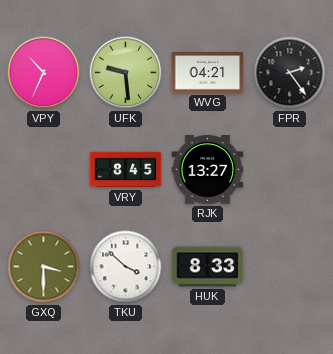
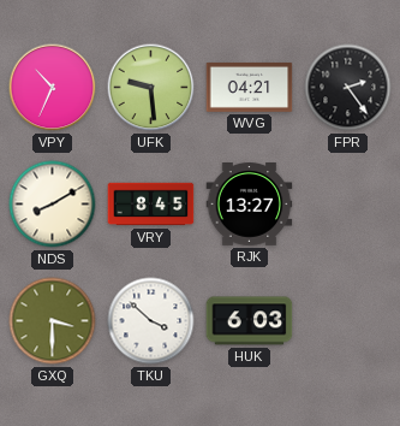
NDS: none -> 8:10 (53, 205)
HUK: 8:33 -> 6:03 (250, 321)
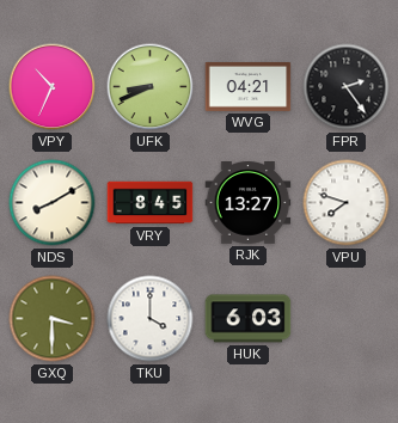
UFK: 9:29 -> 8:41 (151, 87)
VPU: none -> 7:48 (347, 203)
TKU: 3:52 -> 4:00 (151, 319)
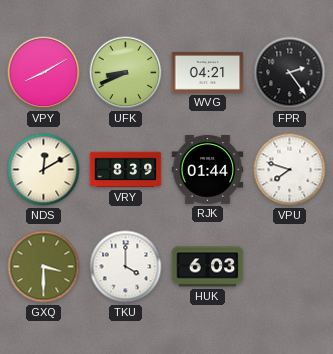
VPY: 10:34 -> 8:10 (44, 73)
NDS: 8:10 -> 12:10 (44, 170)
VRY: 8:45 -> 8:39 (126, 170)
RJK: 13:27 -> 01:44 (208, 170)
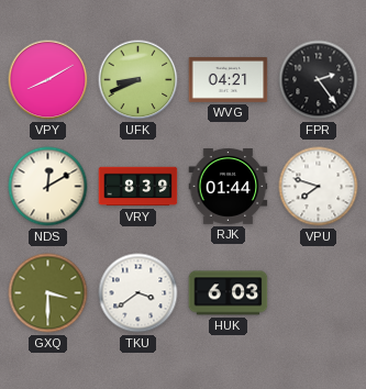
TKU: 4:00 -> 3:39 (138, 293)
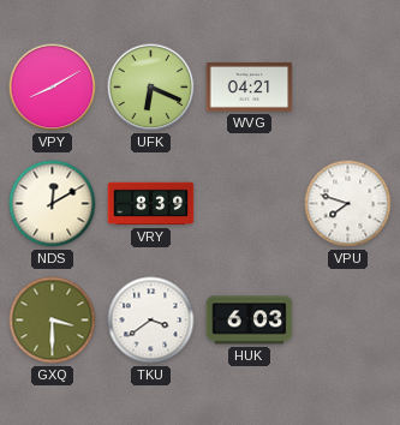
UFK: 8:41 -> 6:19 (151, 88)
FPR: 2:24 -> none (319, 80)
RJK: 01:44 -> none (229, 187)
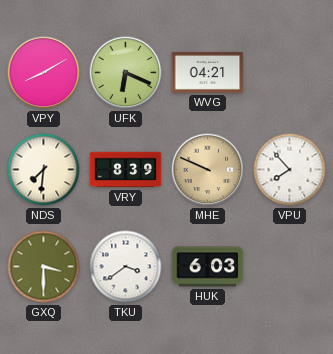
NDS: 12:10 -> 7:31 (44, 170)
MHE: none -> 9:49 (208, 170)
VPU: 7:48 -> 7:53 (290, 170)
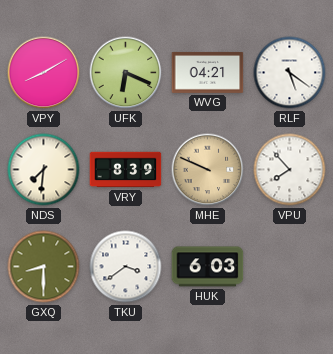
RLF: none -> 5:21 (290, 73)
GXQ: 3:30 -> 8:30 (44, 267)
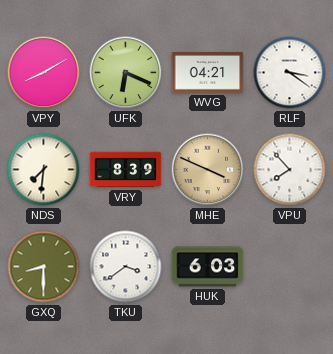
RLF: 5:21 -> 3:21 (290, 73)
MHE: 9:49 -> 3:49 (208, 170)
